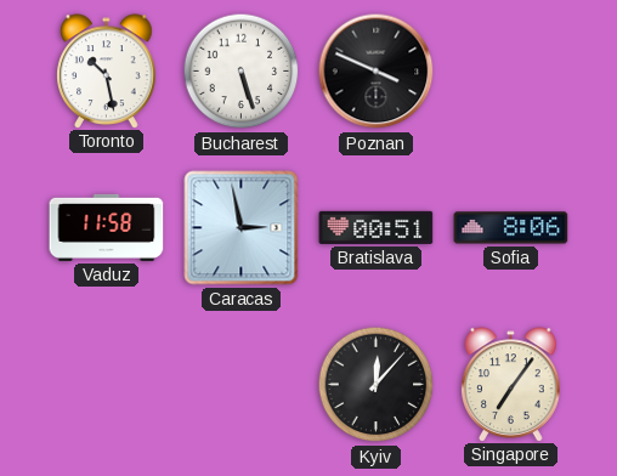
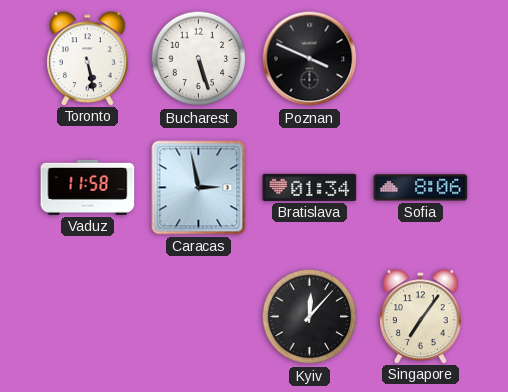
Toronto: 10:28 -> 5:28 (88, 58)
Bratislava: 00:51 -> 01:34 (310, 187)
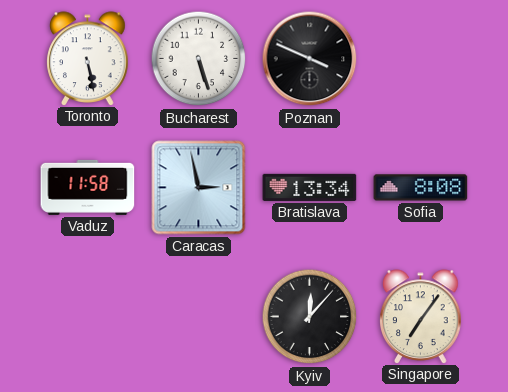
Bratislava: 01:34 -> 13:34 (310, 187)
Sofia: 8:06 -> 8:08 (421, 188)
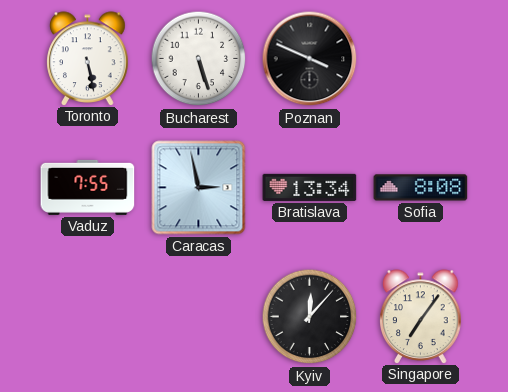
Vaduz: 11:58 -> 7:55 (88, 187)
